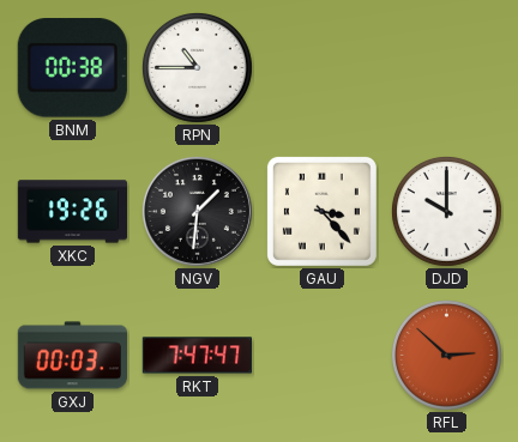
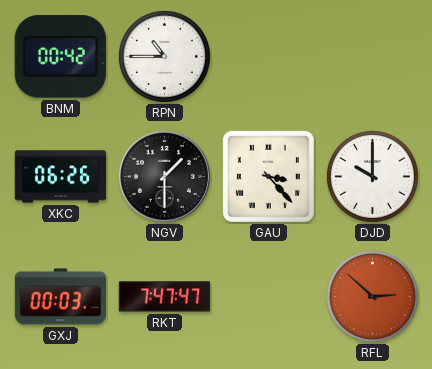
BNM: 00:38 -> 00:42 (60, 57)
XKC: 19:26 -> 06:26 (60, 177)
NGV: 1:31 -> 1:30 (164, 176)
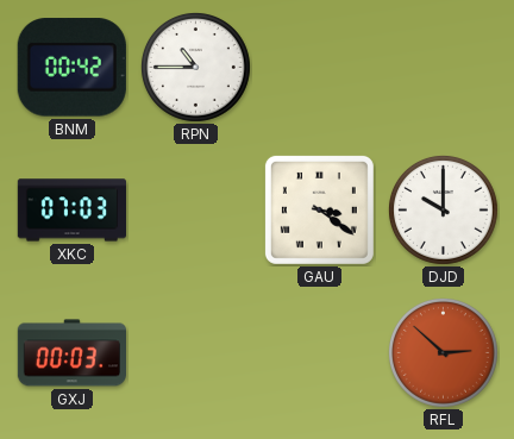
XKC: 06:26 -> 07:03 (71, 211)
NGV: 1:30 -> none (164, 176)
GAU: 3:23 -> 3:21 (319, 209)
RKT: 7:47 -> none (164, 297)
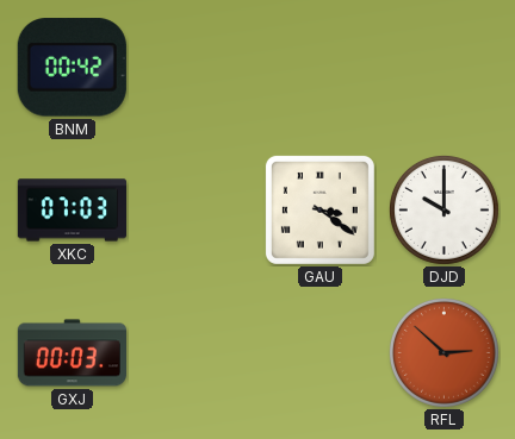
RPN: 10:45 -> none (195, 67)
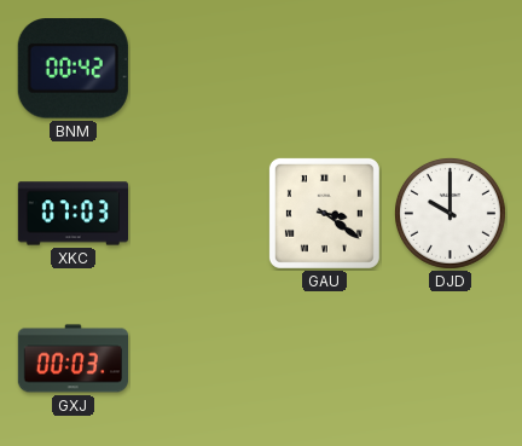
RFL: 2:52 -> none (443, 352)
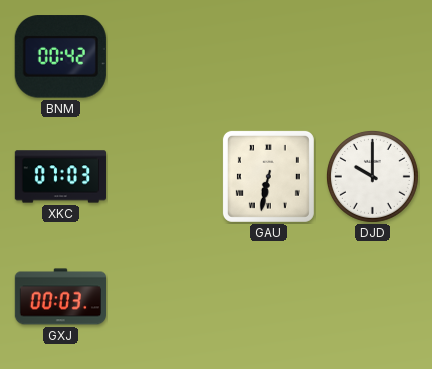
GAU: 3:21 -> 6:32 (268, 176)
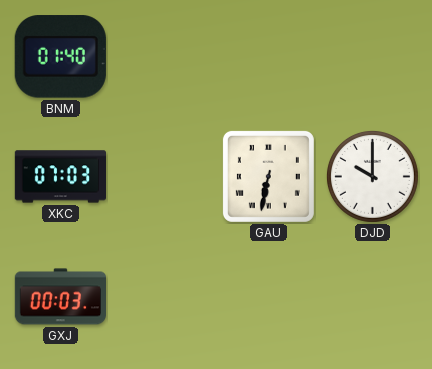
BNM: 00:42 -> 01:40 (60, 57)
